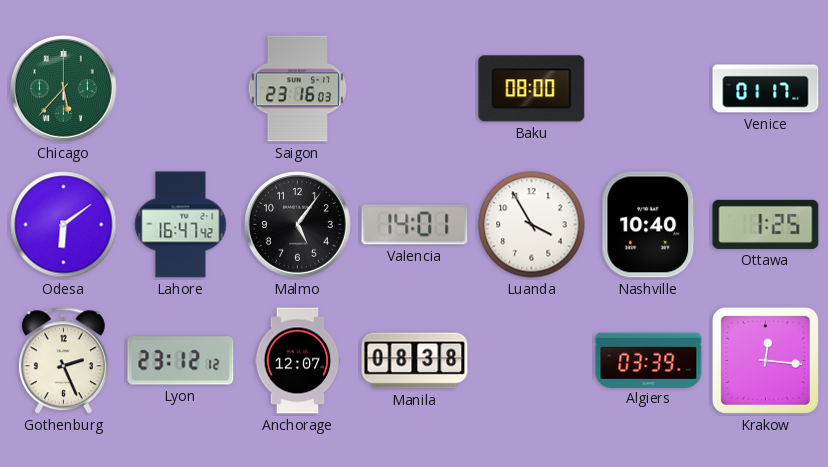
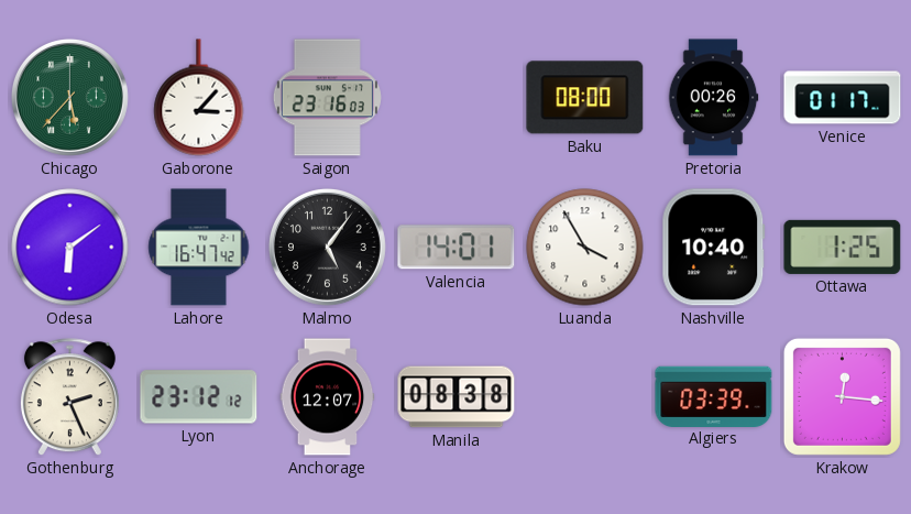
Gaborone: none -> 3:07 (199, 98)
Pretoria: none -> 00:26 (713, 98)
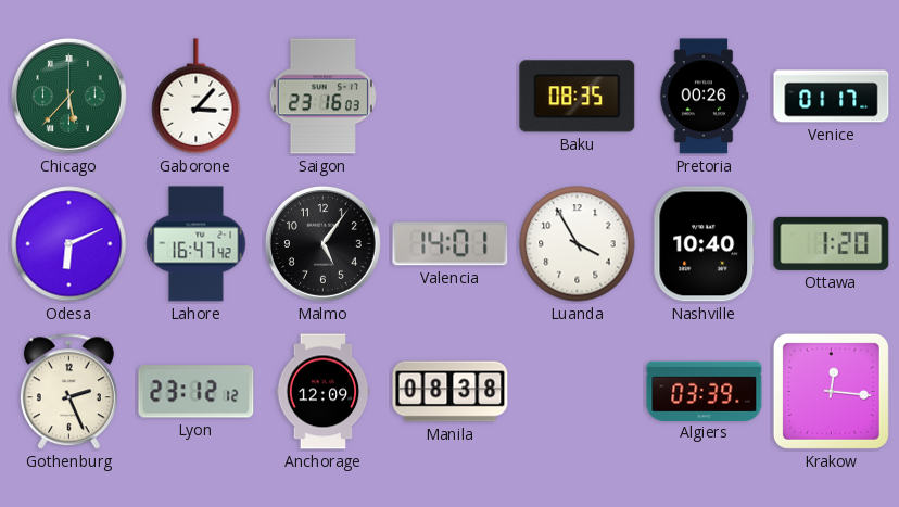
Baku: 08:00 -> 08:35 (578, 97)
Odesa: 6:09 -> 6:11 (69, 244)
Ottawa: 1:25 -> 1:20 (832, 243)
Anchorage: 12:07 -> 12:09 (324, 392)
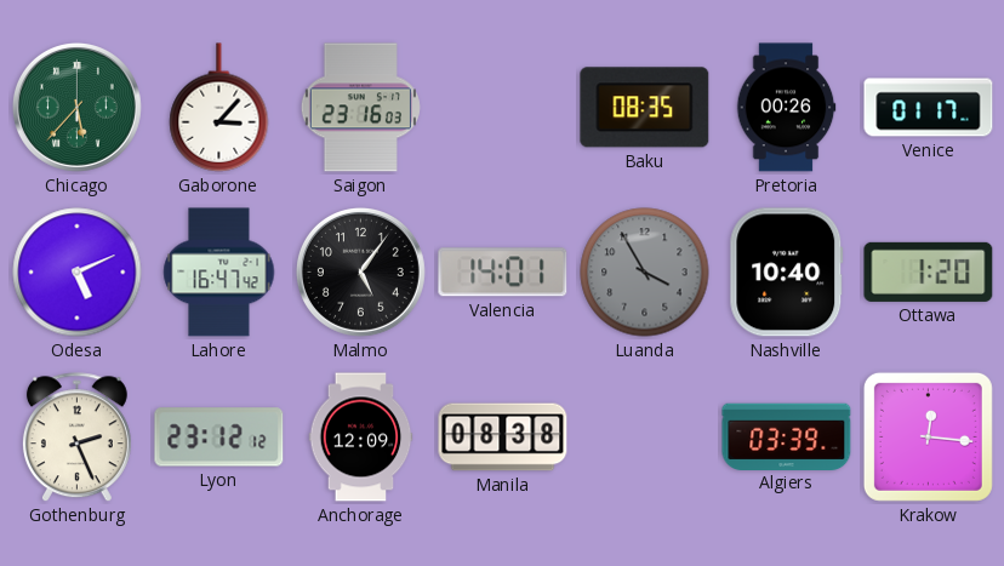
Odesa: 6:11 -> 5:11 (78, 273)
Luanda dial: white -> grey (645, 273)
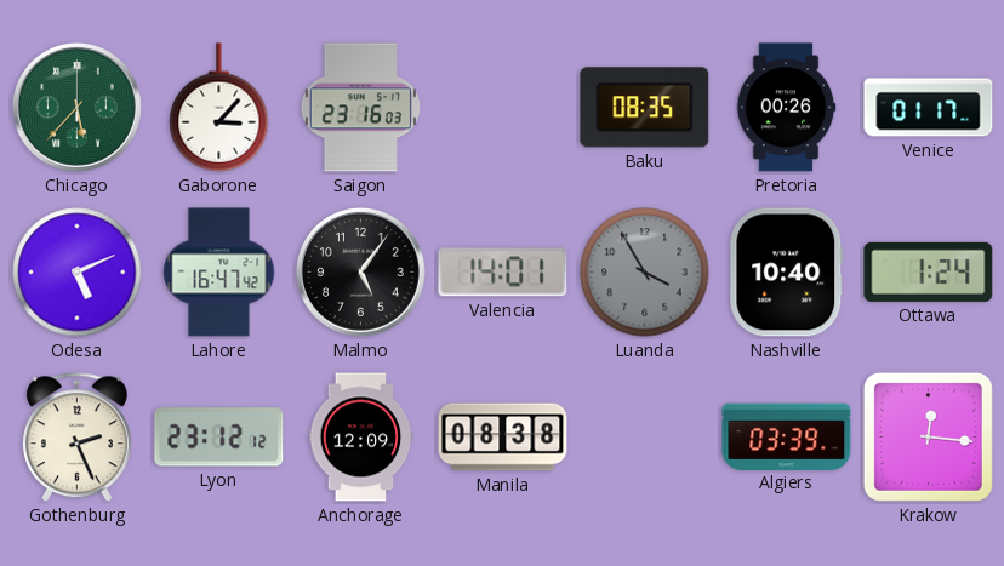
Ottawa: 1:20 -> 1:24 (929, 271)
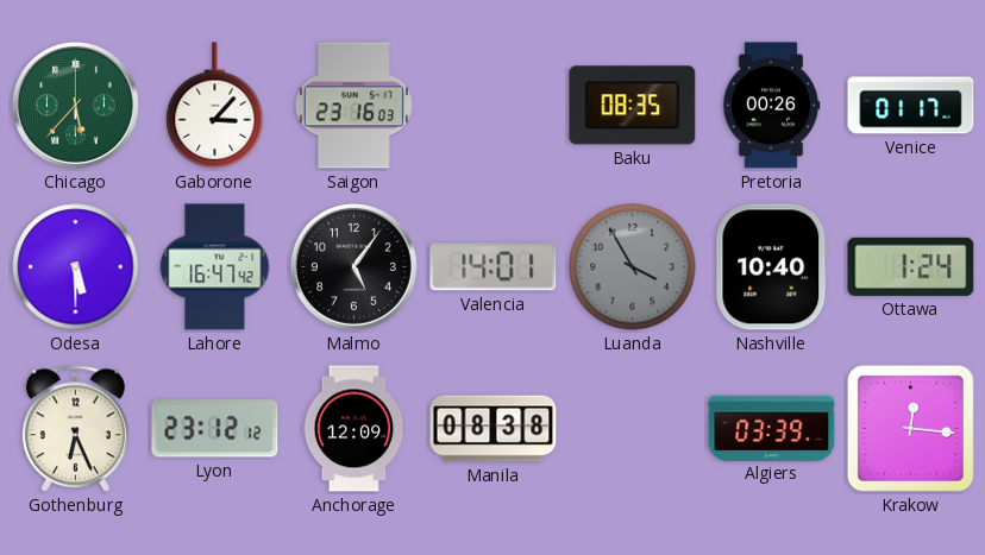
Odesa: 5:11 -> 5:30 (76, 267)
Gothenburg: 2:26 -> 6:26 (75, 429)
